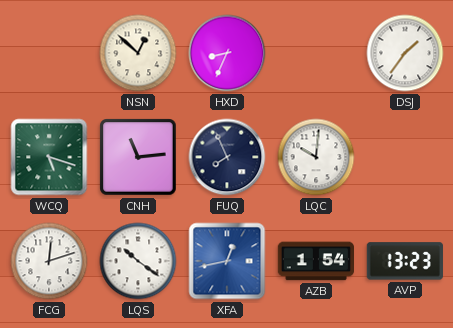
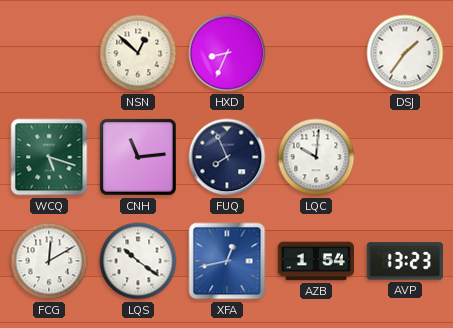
FCG: 12:12 -> 12:10 (49, 261)
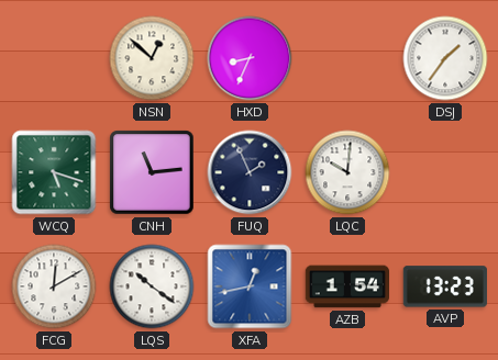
FUQ: 7:56 -> 1:56 (250, 172)
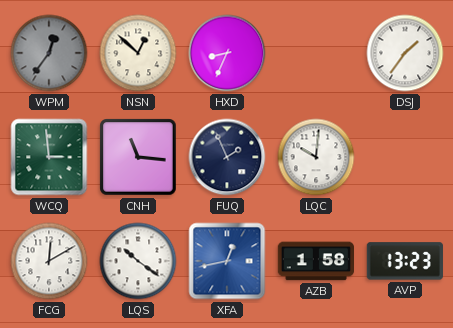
WPM: none -> 12:36 (49, 53)
WCQ: 5:18 -> 2:59 (49, 157)
CNH: 11:14 -> 11:16 (138, 157)
AZB: 1:54 -> 1:58 (315, 261)
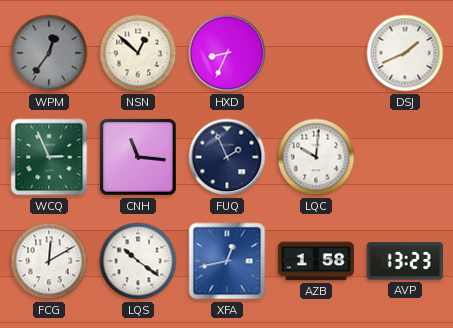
DSJ: 1:36 -> 1:41 (405, 53)
WCQ: 2:59 -> 2:56 (49, 157)
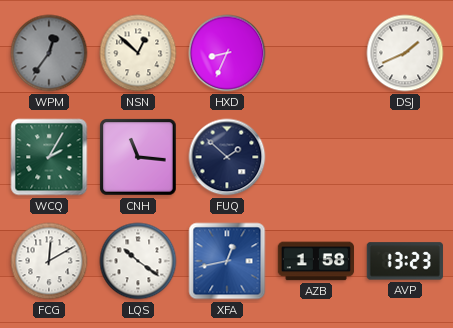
WCQ: 2:56 -> 2:05 (49, 157)
FUQ: 1:56 -> 1:52 (227, 157)
LQC: 10:01 -> none (316, 157)
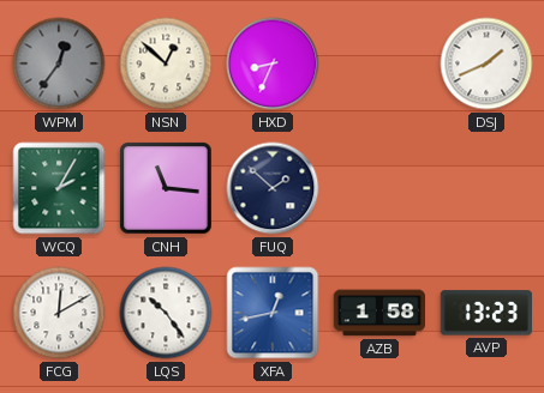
LQS: 10:21 -> 10:24 (166, 313)
